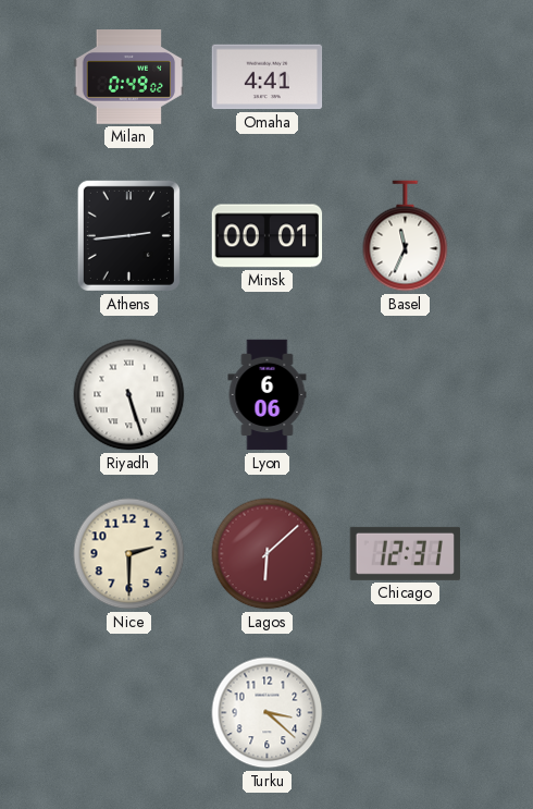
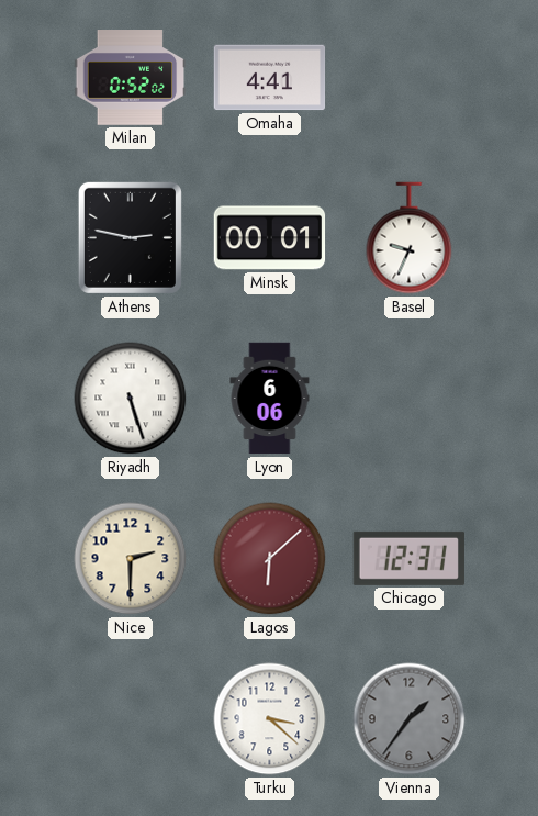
Milan: 0:49 -> 0:52 (131, 78)
Athens: 2:44 -> 2:47 (130, 237)
Basel: 11:34 -> 9:34 (410, 238)
Vienna: none -> 1:36 (410, 719)
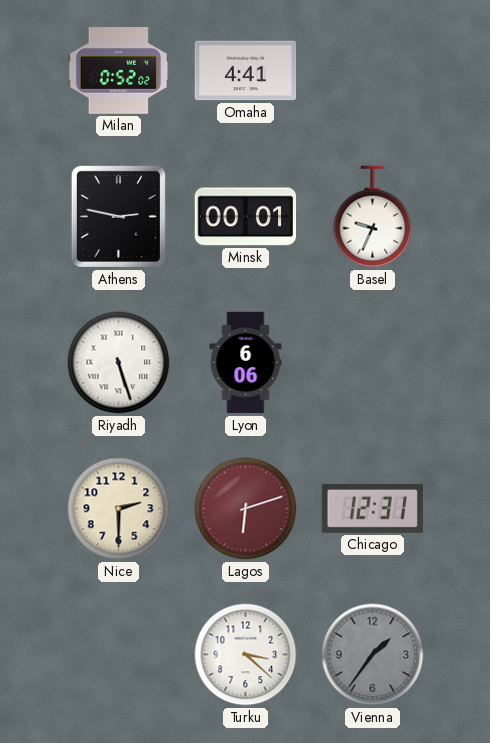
Lagos: 6:08 -> 6:12 (246, 509)
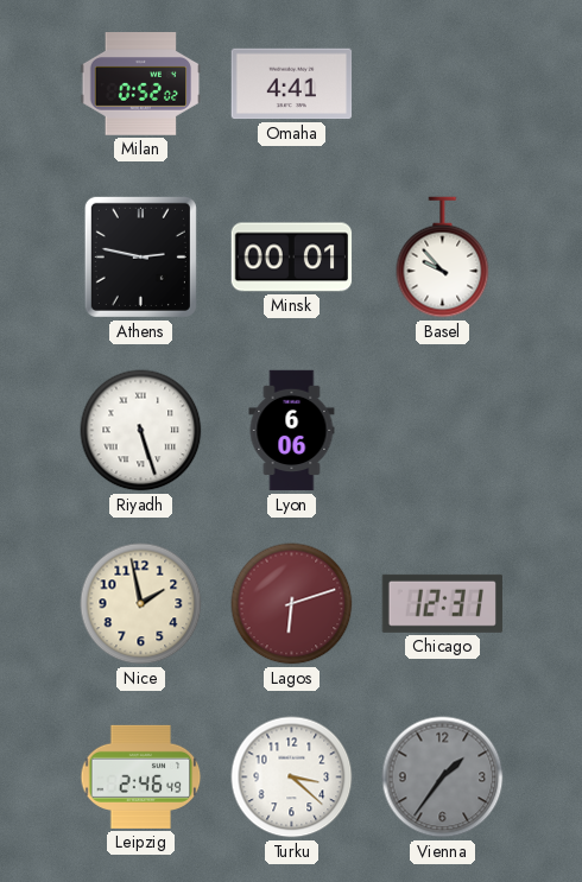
Basel: 9:34 -> 9:53 (443, 258)
Nice: 2:30 -> 1:58 (141, 604)
Leipzig: none -> 2:46 (141, 776)
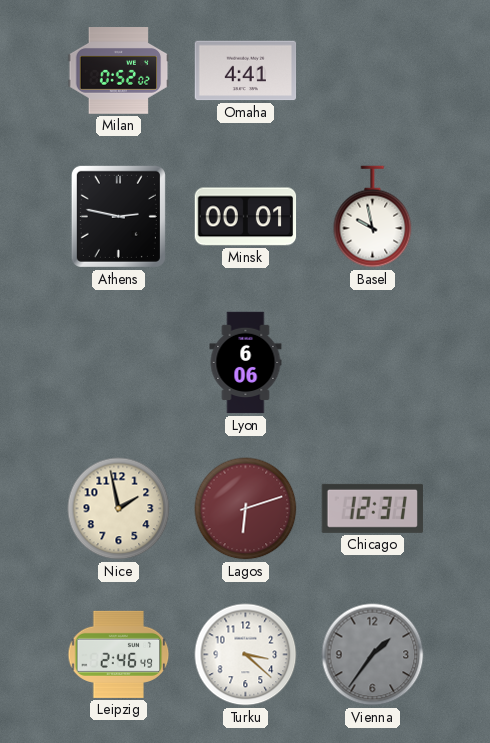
Basel: 9:53 -> 9:58 (373, 217)
Riyadh: 5:27 -> none (141, 431)
